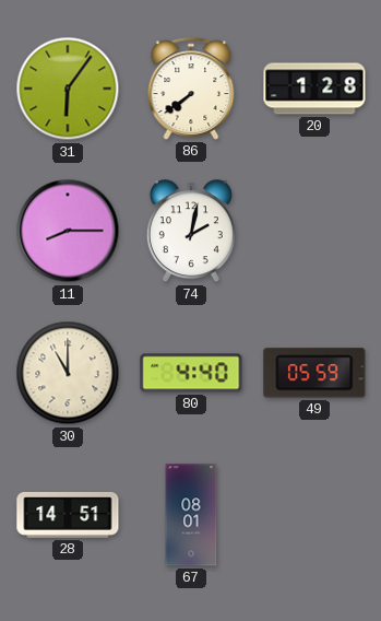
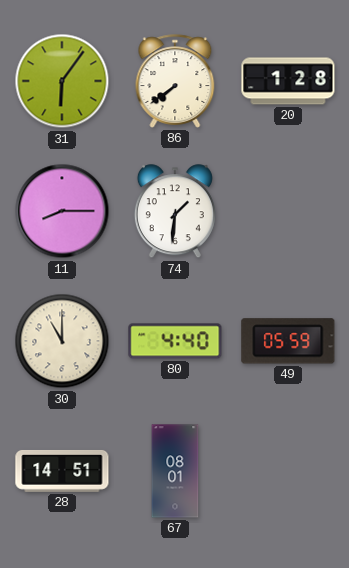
74: 2:02 -> 1:31 (175, 212)
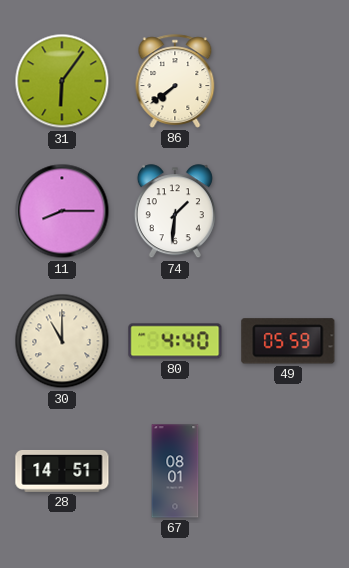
20: 1:28 -> none (288, 81)
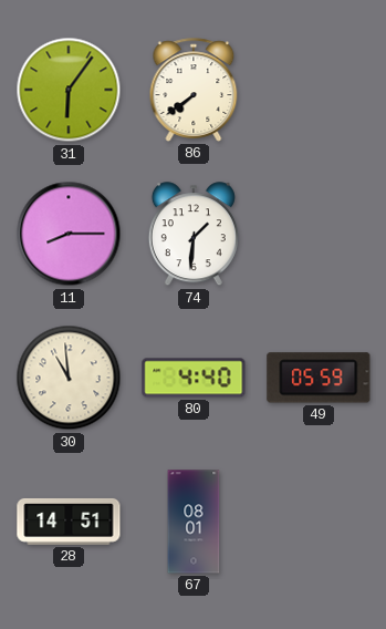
30: 11:00 -> 10:59 (69, 378)
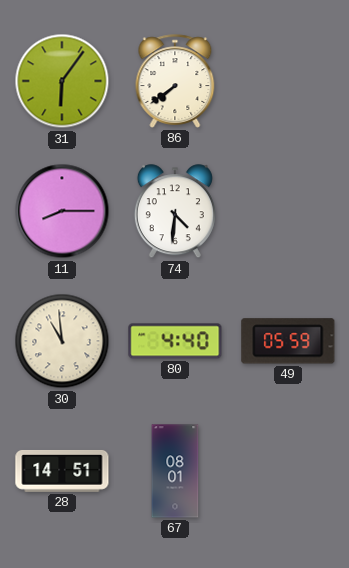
74: 1:31 -> 4:31 (175, 212)
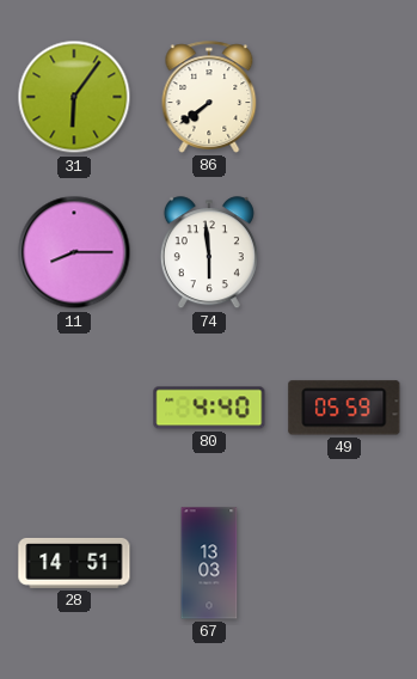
74: 4:31 -> 5:59 (209, 253)
30: 10:59 -> none (62, 341)
67: 08:01 -> 13:03 (209, 563)
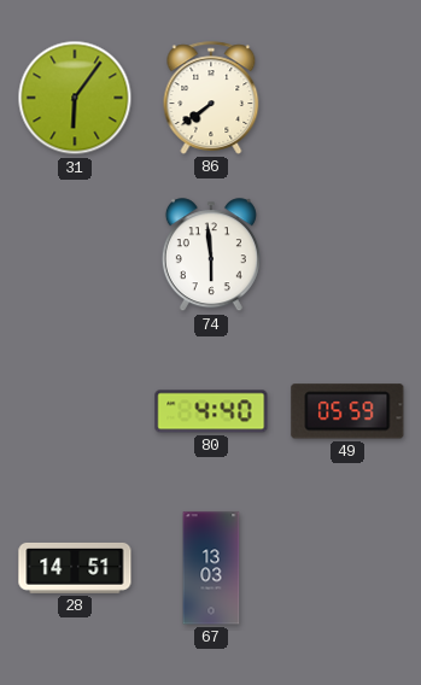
11: 8:15 -> none (74, 252)
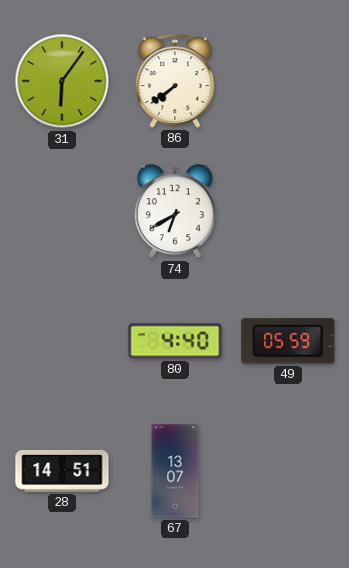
74: 5:59 -> 6:40 (175, 212)
67: 13:03 -> 13:07 (175, 471)
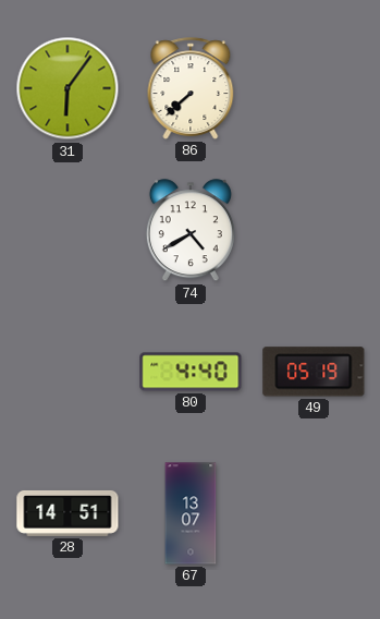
86: 7:39 -> 7:38 (191, 88)
74: 6:40 -> 4:40 (191, 231)
49: 05:59 -> 05:19 (314, 372)
